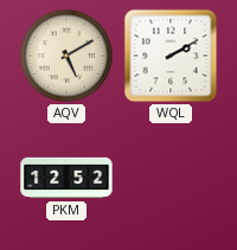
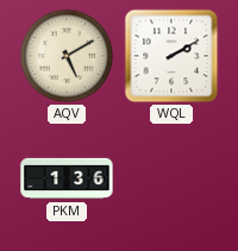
PKM: 12:52 -> 1:36 (67, 178)
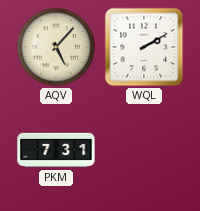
AQV: 5:10 -> 5:07 (56, 47)
PKM: 1:36 -> 7:31 (56, 150)
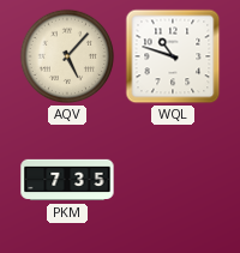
WQL: 2:10 -> 10:48 (173, 56)
PKM: 7:31 -> 7:35 (67, 180)
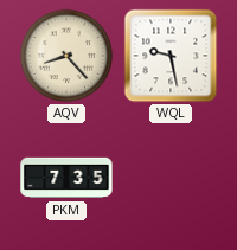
AQV: 5:07 -> 8:23 (66, 56)
WQL: 10:48 -> 9:28 (171, 56)
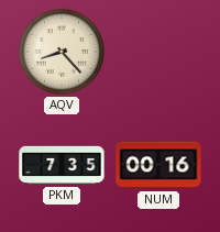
WQL: 9:28 -> none (171, 56)
NUM: none -> 00:16 (158, 165)
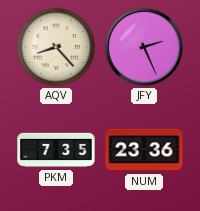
JFY: none -> 2:26 (144, 47)
NUM: 00:16 -> 23:36 (144, 150)
